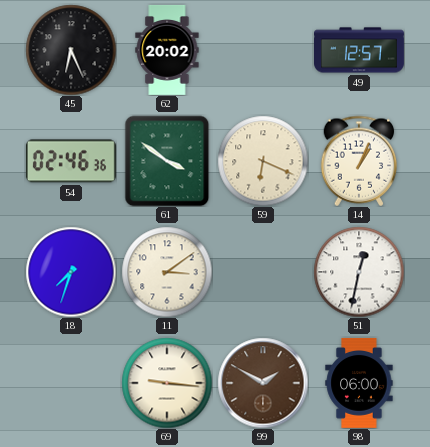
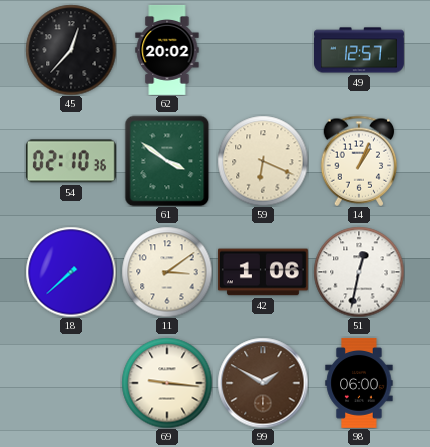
45: 6:26 -> 12:37 (71, 50)
54: 02:46 -> 02:10 (71, 161)
18: 7:33 -> 7:38 (71, 272)
42: none -> 1:06 (263, 272)
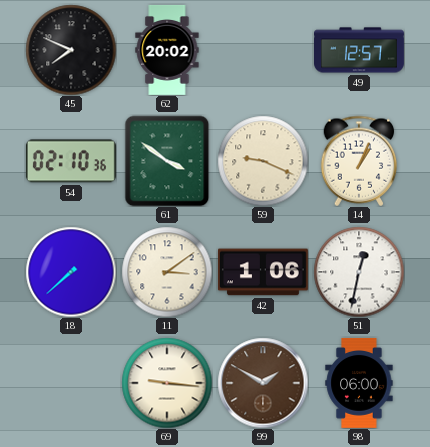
45: 12:37 -> 7:49 (71, 50)
59: 6:19 -> 9:19 (263, 161)
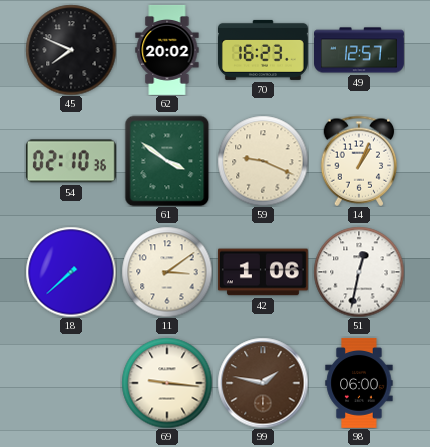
70: none -> 16:23 (263, 50)
99: 1:50 -> 1:47 (263, 383)
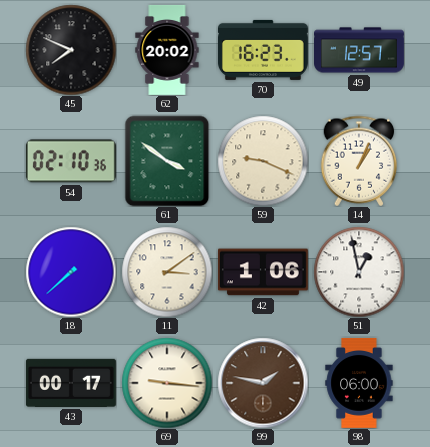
51: 12:32 -> 12:58 (359, 272)
43: none -> 00:17 (71, 383)
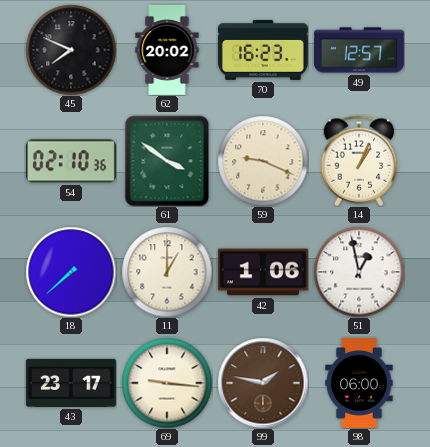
11: 3:09 -> 1:00 (167, 272)
43: 00:17 -> 23:17 (71, 383)
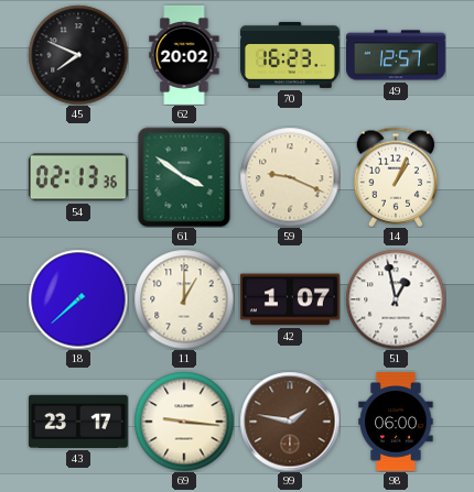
54: 02:10 -> 02:13 (78, 177)
42: 1:06 -> 1:07 (290, 299)
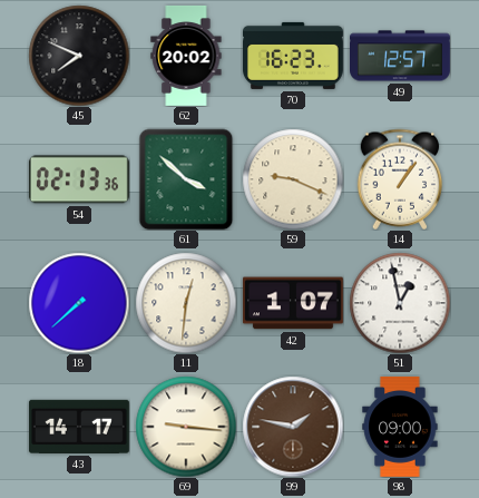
61: 3:51 -> 3:52 (186, 179)
14: 1:04 -> 1:06 (400, 179)
11: 1:00 -> 12:31 (186, 303)
43: 23:17 -> 14:17 (79, 427)
98: 06:00 -> 09:00 (400, 427)
